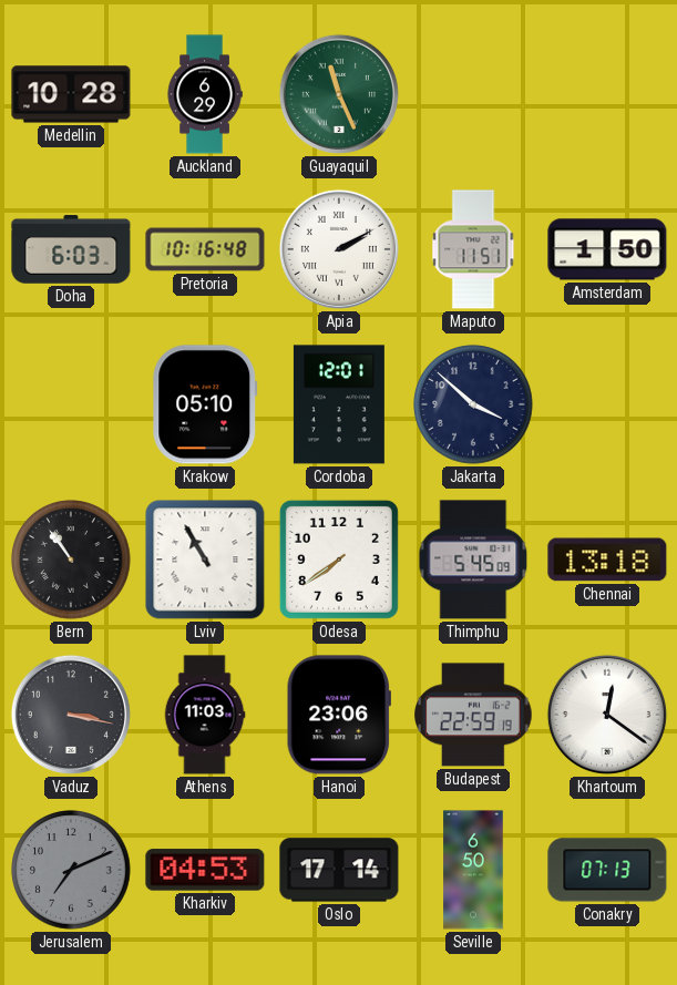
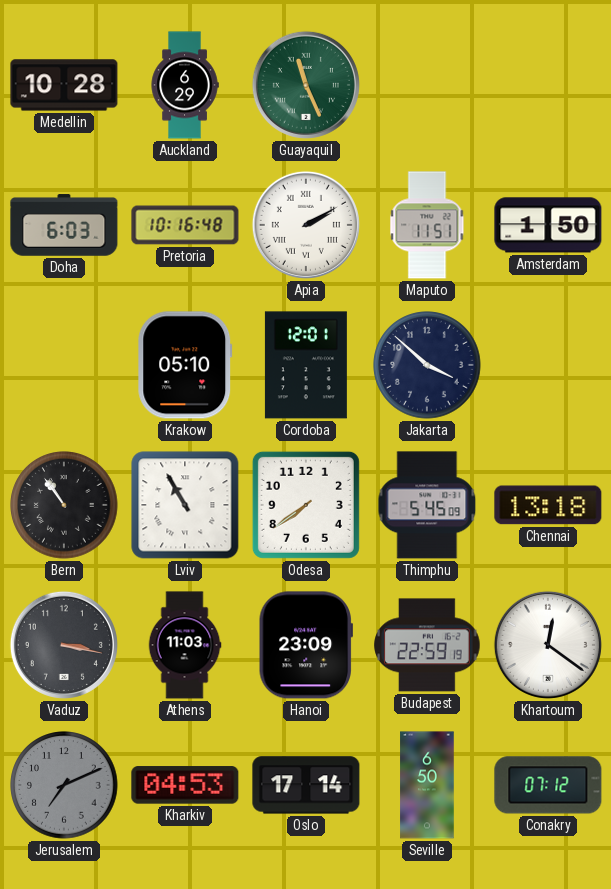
Hanoi: 23:06 -> 23:09 (306, 645)
Conakry: 07:13 -> 07:12 (548, 785)
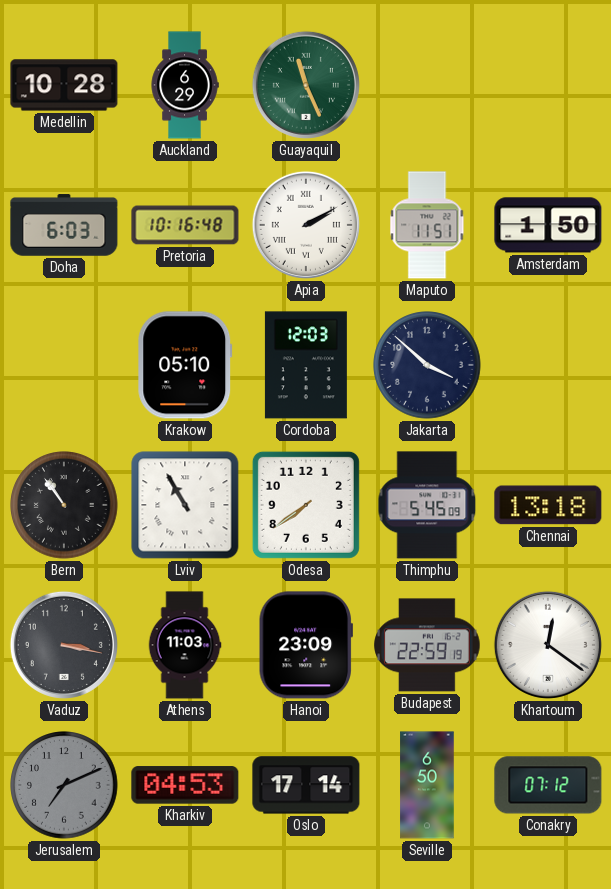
Cordoba: 12:01 -> 12:03 (306, 365)
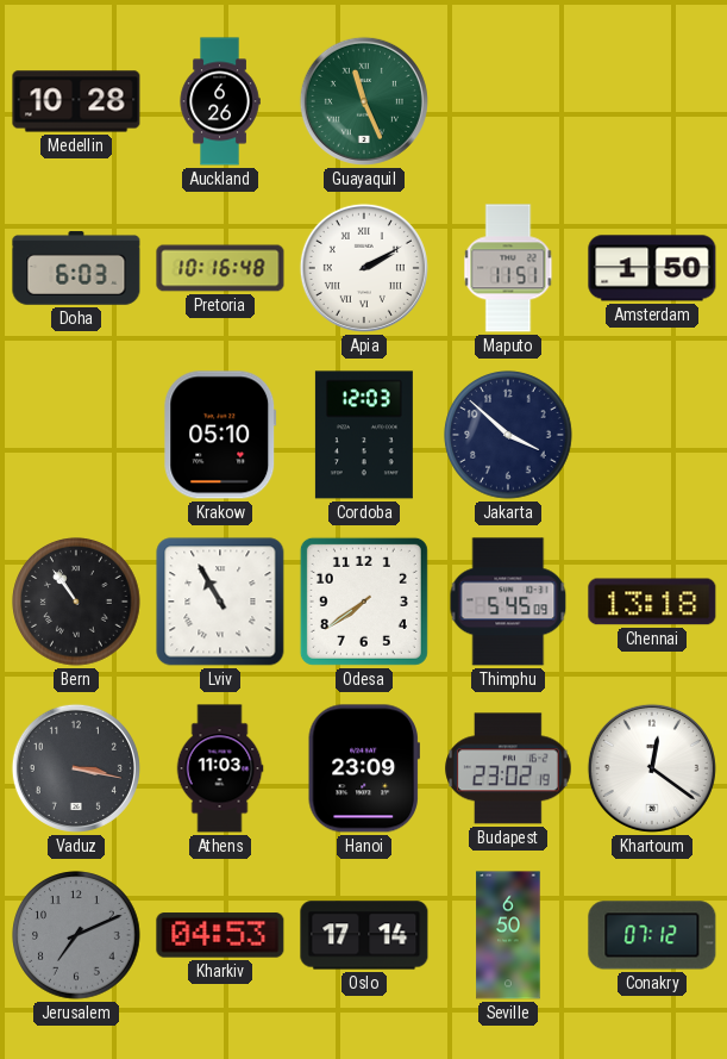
Auckland: 6:29 -> 6:26 (220, 101)
Budapest: 22:59 -> 23:02 (508, 768)
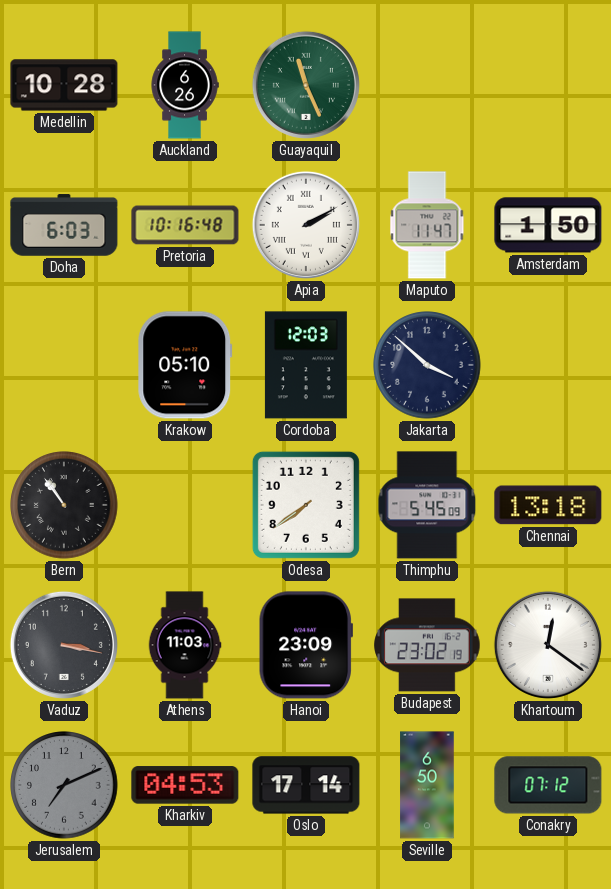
Maputo: 11:51 -> 11:47 (427, 225)
Lviv: 10:55 -> none (220, 602)
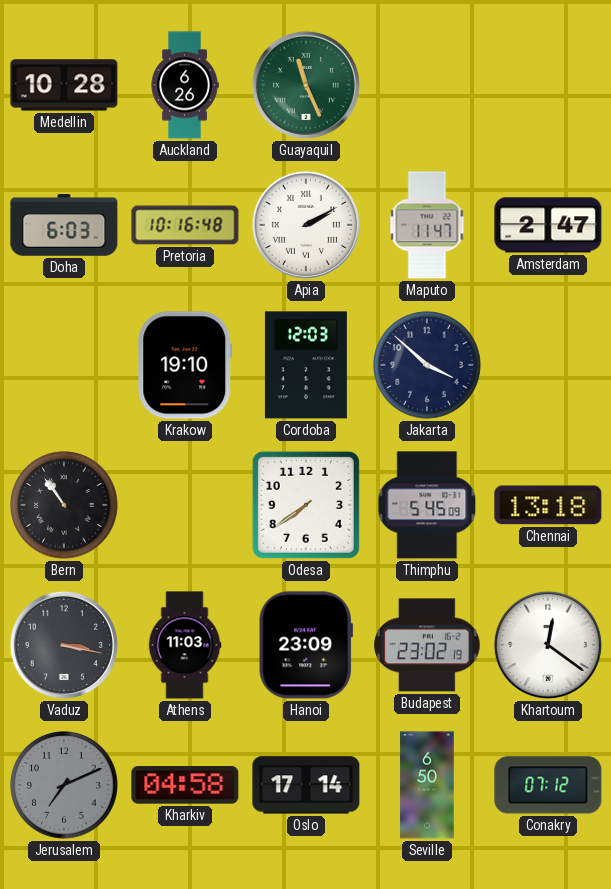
Amsterdam: 1:50 -> 2:47 (548, 225)
Krakow: 05:10 -> 19:10 (185, 365)
Kharkiv: 04:53 -> 04:58 (185, 785)
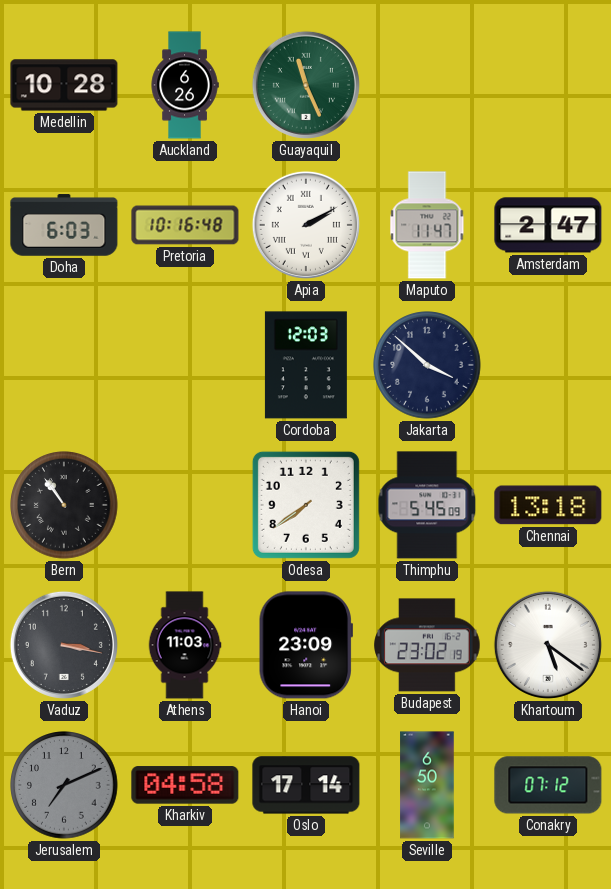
Krakow: 19:10 -> none (185, 365)
Khartoum: 12:21 -> 5:21 (548, 645)
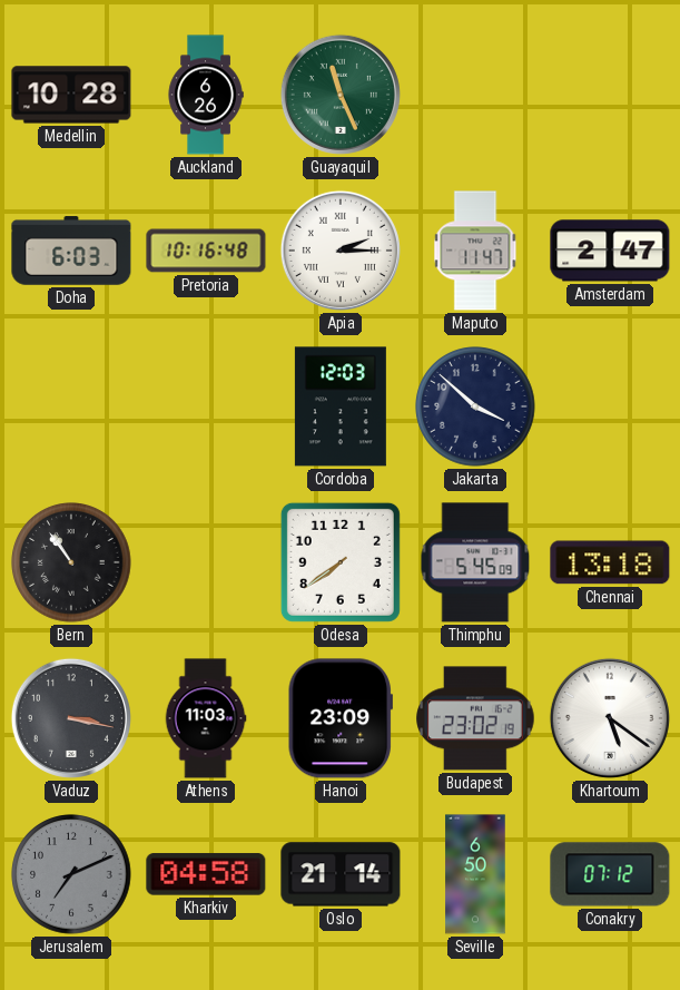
Apia: 2:10 -> 2:15 (341, 251)
Oslo: 17:14 -> 21:14 (341, 874)
